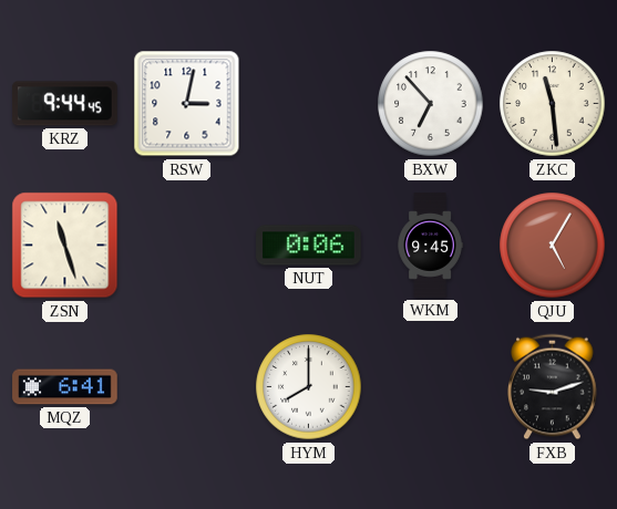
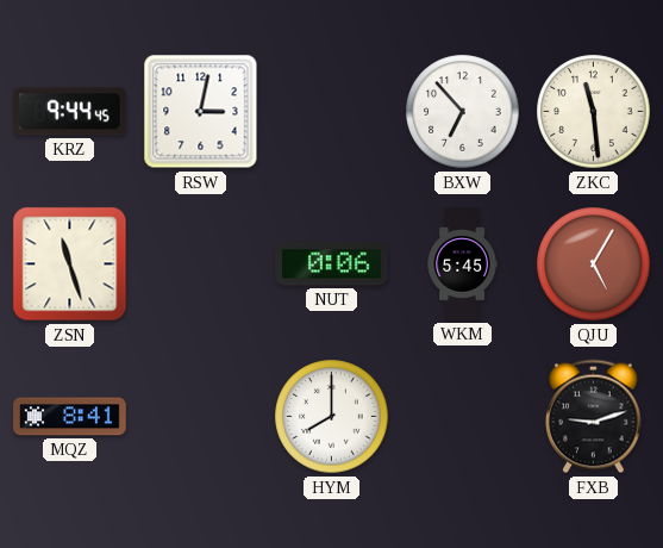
WKM: 9:45 -> 5:45 (462, 264)
MQZ: 6:41 -> 8:41 (70, 417)
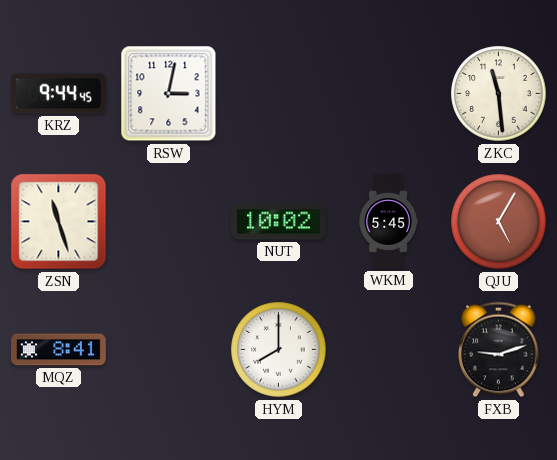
BXW: 6:53 -> none (463, 112)
NUT: 0:06 -> 10:02 (279, 222)
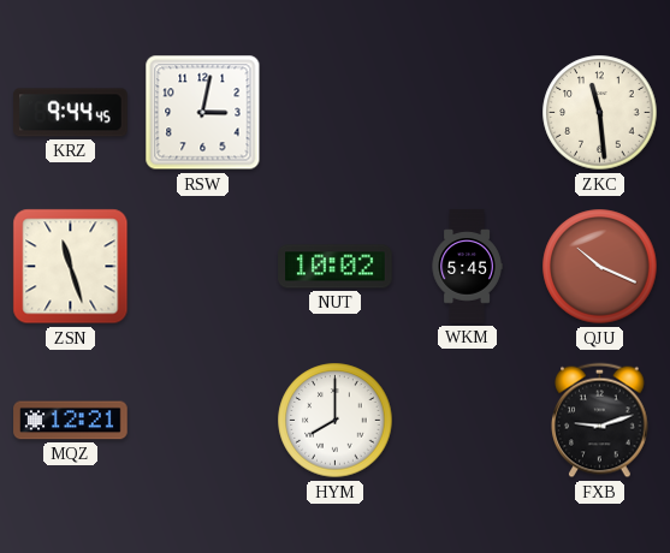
QJU: 5:05 -> 10:19 (600, 267)
MQZ: 8:41 -> 12:21 (71, 421)
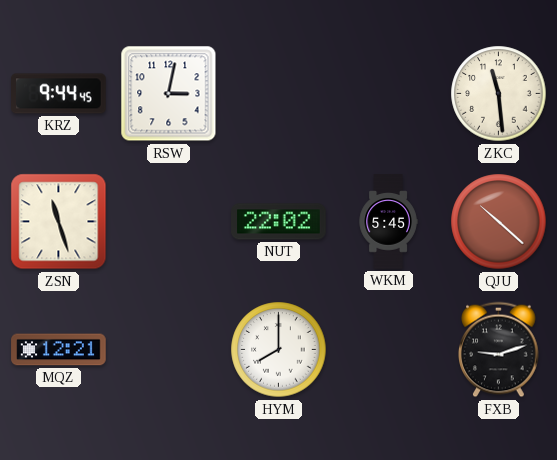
NUT: 10:02 -> 22:02 (279, 222)
QJU: 10:19 -> 10:22 (499, 222)
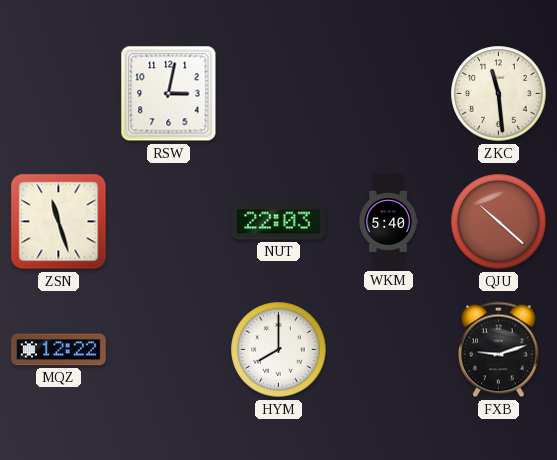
KRZ: 9:44 -> none (59, 94)
NUT: 22:02 -> 22:03 (279, 222)
WKM: 5:45 -> 5:40 (388, 222)
MQZ: 12:21 -> 12:22 (59, 350)
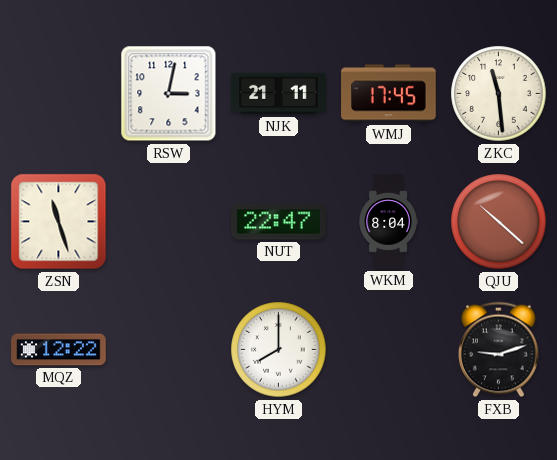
NJK: none -> 21:11 (279, 94)
WMJ: none -> 17:45 (389, 94)
NUT: 22:03 -> 22:47 (279, 222)
WKM: 5:40 -> 8:04 (388, 222)
